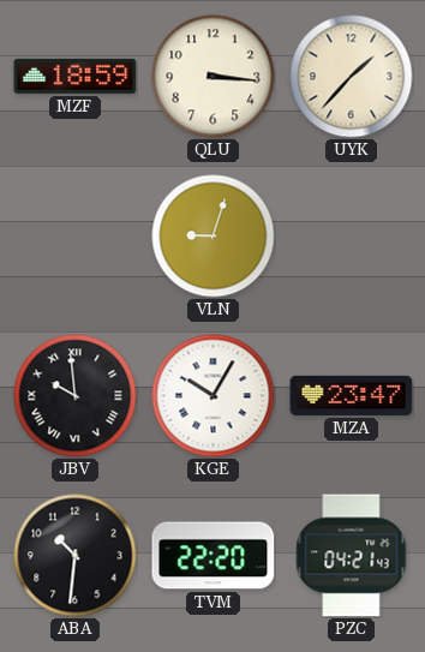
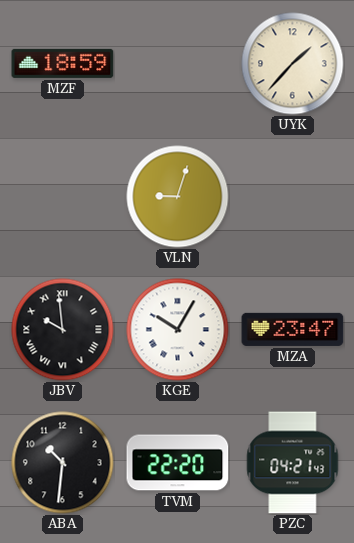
QLU: 3:16 -> none (214, 77)
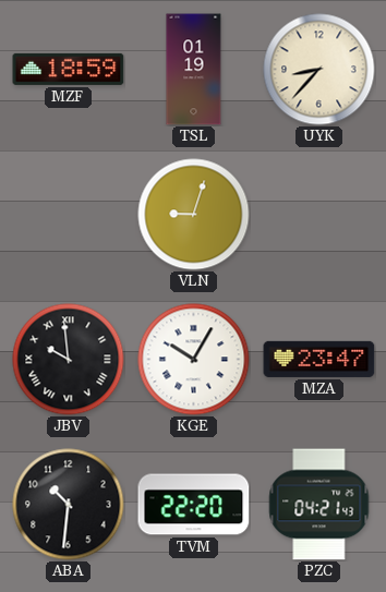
TSL: none -> 01:19 (194, 70)
UYK: 1:37 -> 8:37 (319, 70)
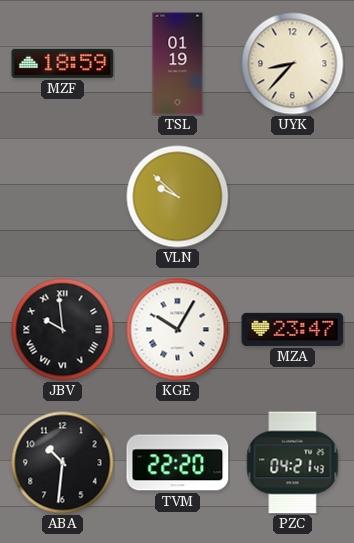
VLN: 9:03 -> 9:52 (178, 197)
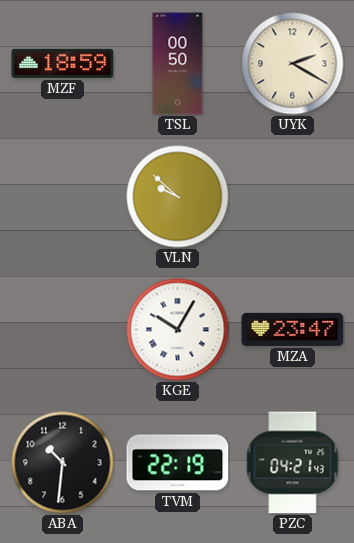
TSL: 01:19 -> 00:50 (178, 64)
UYK: 8:37 -> 2:20 (293, 64)
JBV: 9:59 -> none (63, 330)
TVM: 22:20 -> 22:19 (178, 463)
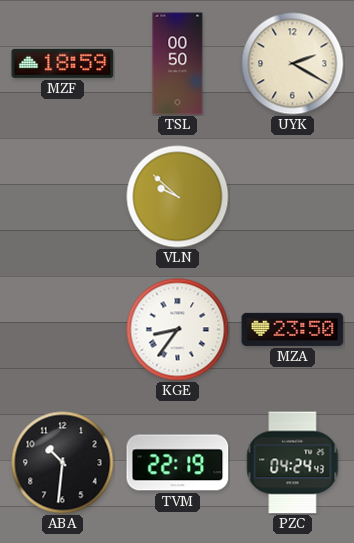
KGE: 10:05 -> 8:36 (178, 330)
MZA: 23:47 -> 23:50 (293, 329)
PZC: 04:21 -> 04:24 (293, 463)
